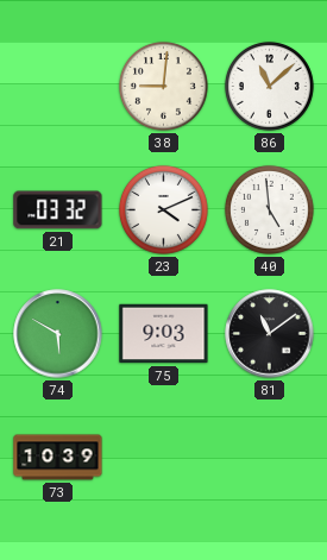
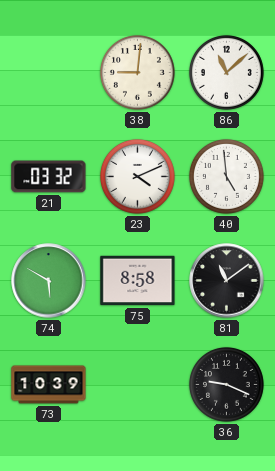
75: 9:03 -> 8:58 (138, 281)
36: none -> 9:19 (226, 384)
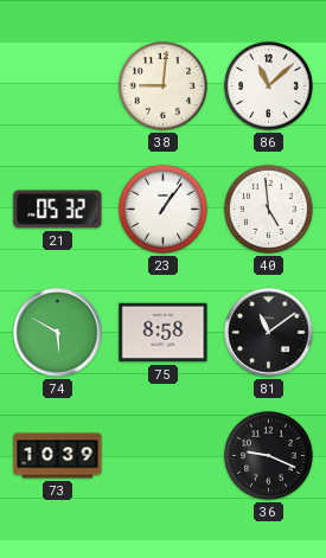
21: 03:32 -> 05:32 (58, 210)
23: 4:11 -> 1:06 (162, 209)
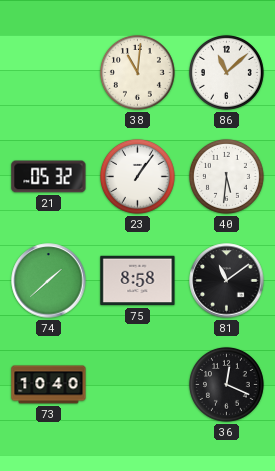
38: 9:01 -> 11:01 (137, 72)
40: 4:59 -> 5:31 (226, 176)
74: 5:50 -> 1:38 (49, 281)
73: 10:39 -> 10:40 (49, 385)
36: 9:19 -> 12:19 (226, 384)
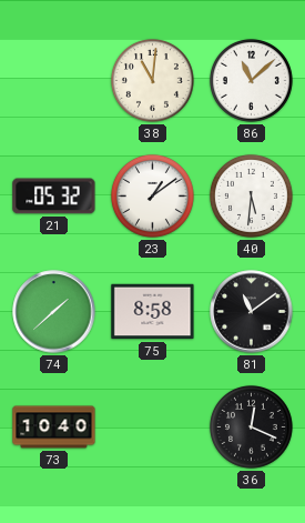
23: 1:06 -> 1:09 (152, 195)
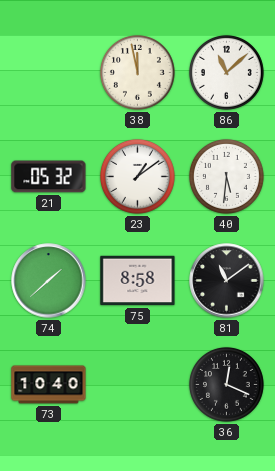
38: 11:01 -> 11:58 (137, 72)
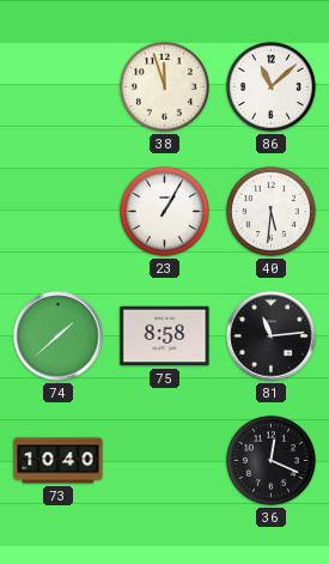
38: 11:58 -> 11:57 (164, 86)
21: 05:32 -> none (49, 177)
23: 1:09 -> 1:05 (164, 211)
81: 11:09 -> 11:14 (272, 336)
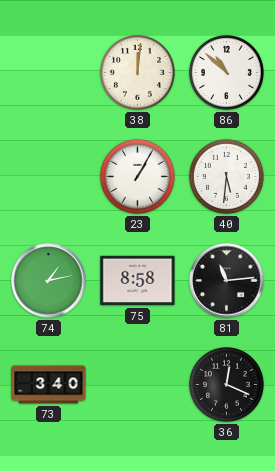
38: 11:57 -> 12:01 (137, 72)
86: 11:08 -> 10:52 (226, 72)
74: 1:38 -> 1:13 (49, 281)
73: 10:40 -> 3:40 (49, 385)
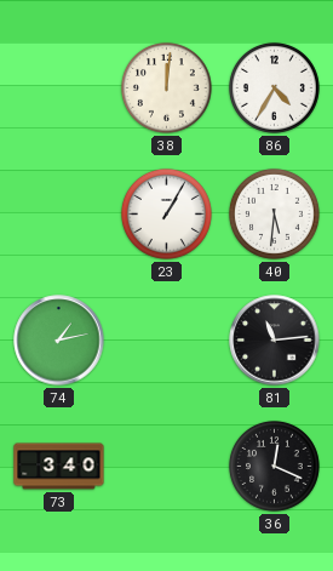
86: 10:52 -> 4:35 (274, 87)
75: 8:58 -> none (138, 281)
